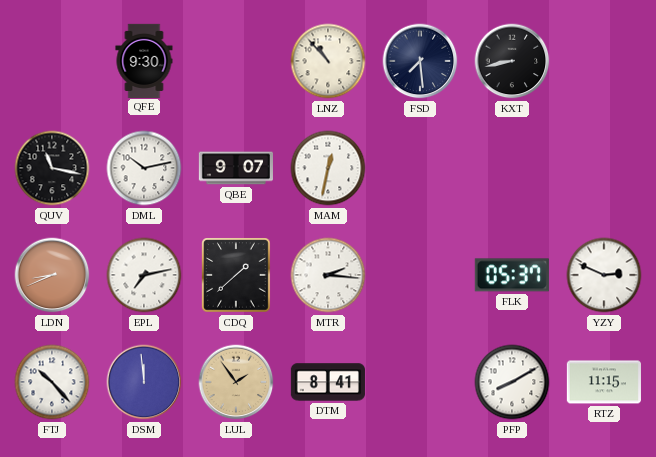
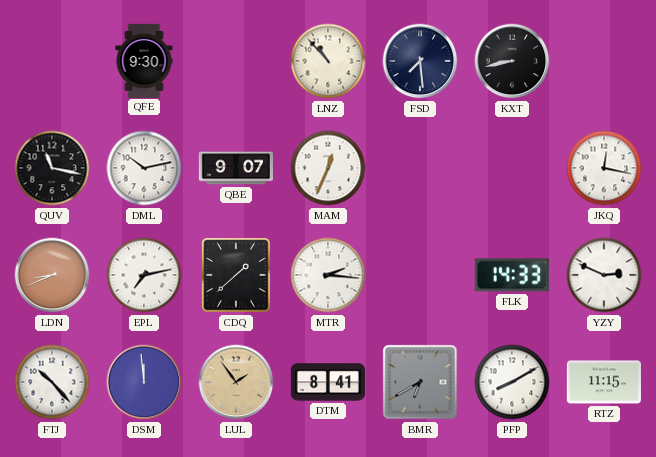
MAM: 12:32 -> 12:34 (328, 168)
JKQ: none -> 12:17 (604, 168)
FLK: 05:37 -> 14:33 (512, 275)
BMR: none -> 6:40 (420, 382)
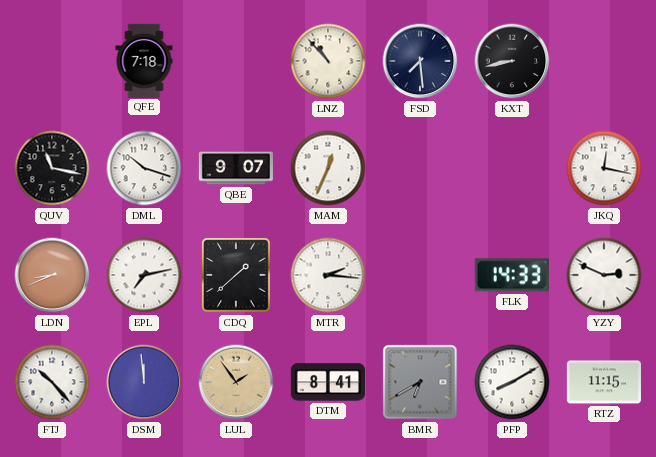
QFE: 9:30 -> 7:18 (144, 60)
DML: 10:13 -> 10:18 (144, 168)
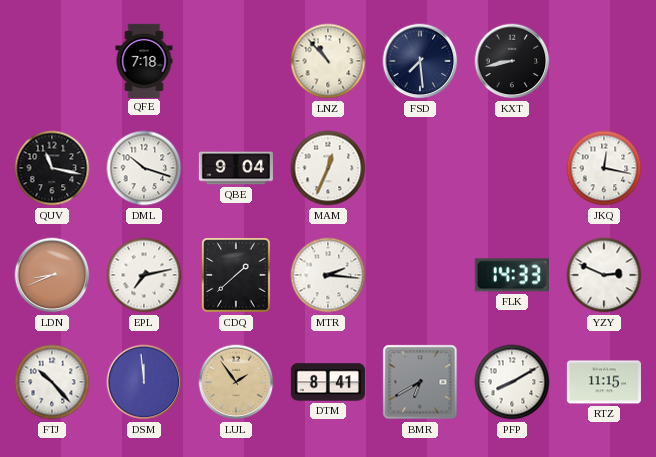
QBE: 9:07 -> 9:04 (236, 168)
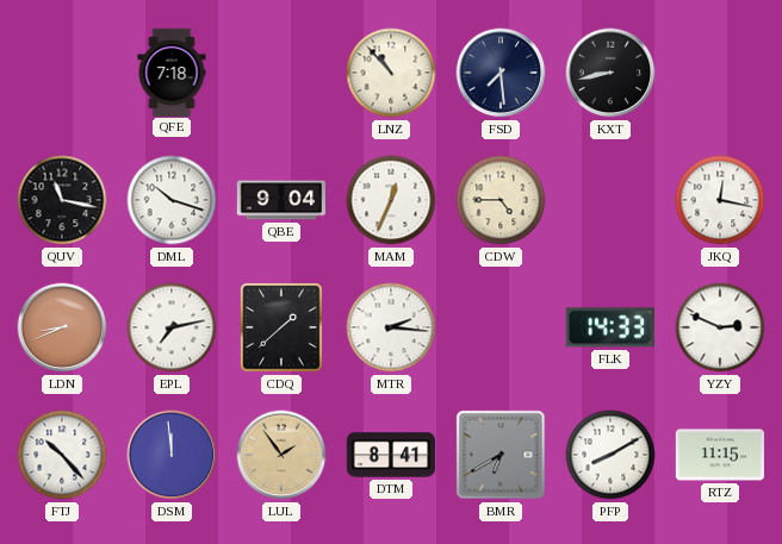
CDW: none -> 4:45 (501, 200)
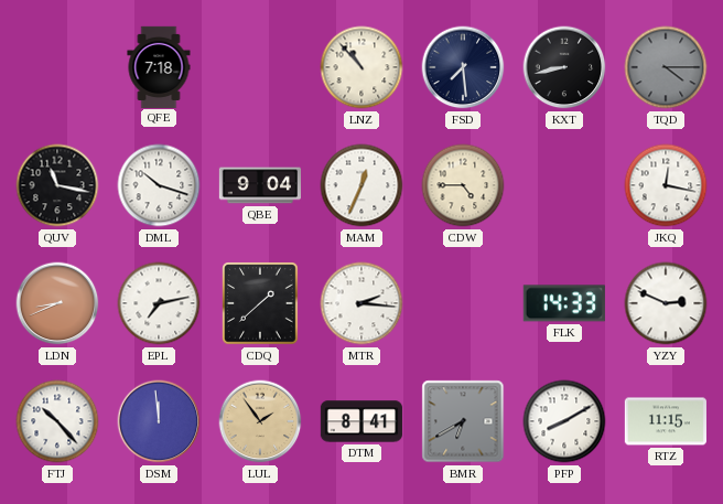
TQD: none -> 4:15 (666, 67)
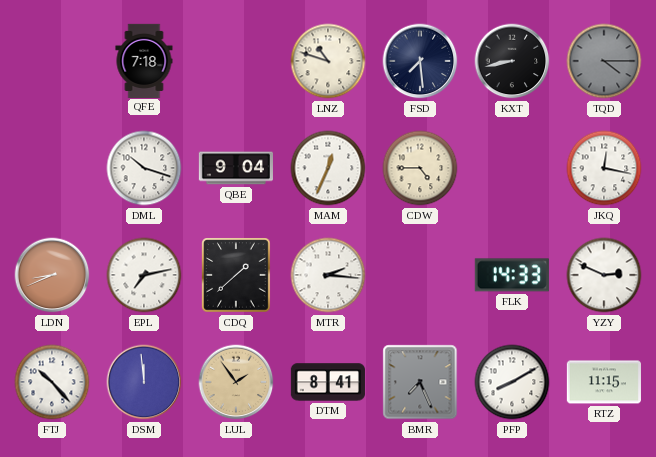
LNZ: 10:53 -> 10:48 (328, 61)
QUV: 11:17 -> none (57, 185)
BMR: 6:40 -> 7:26 (420, 382)
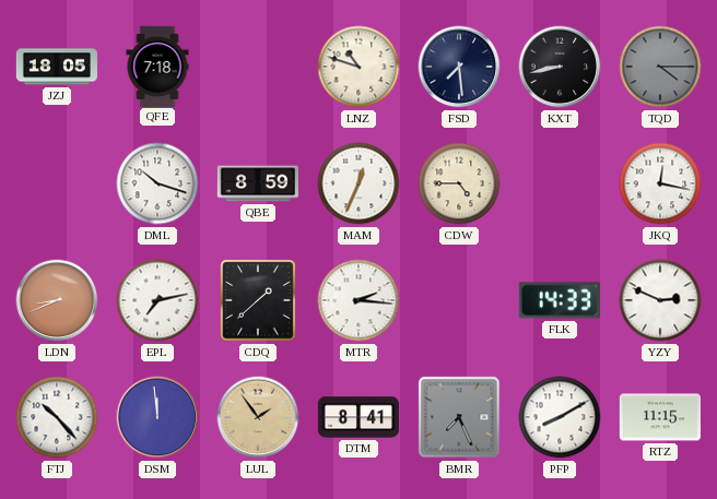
JZJ: none -> 18:05 (56, 67)
QBE: 9:04 -> 8:59 (258, 183)
